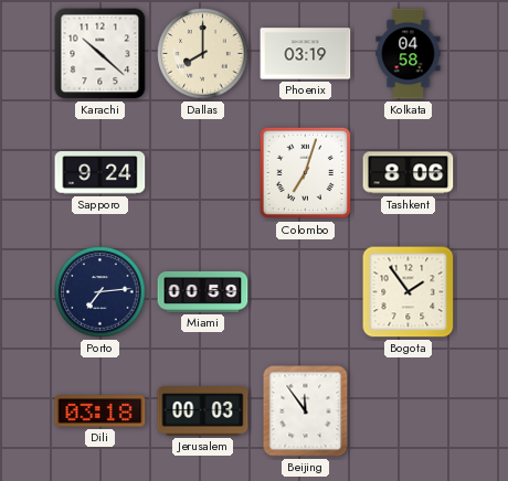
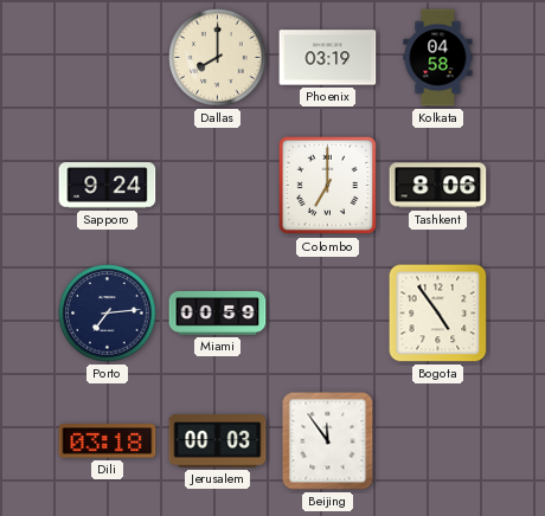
Karachi: 10:22 -> none (100, 54)
Colombo: 7:03 -> 7:00 (328, 186)
Bogota: 1:54 -> 4:54 (438, 314)
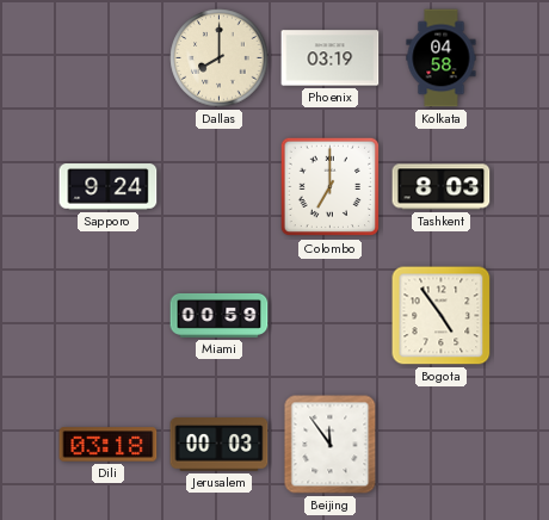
Tashkent: 8:06 -> 8:03 (442, 187)
Porto: 7:14 -> none (108, 314)
